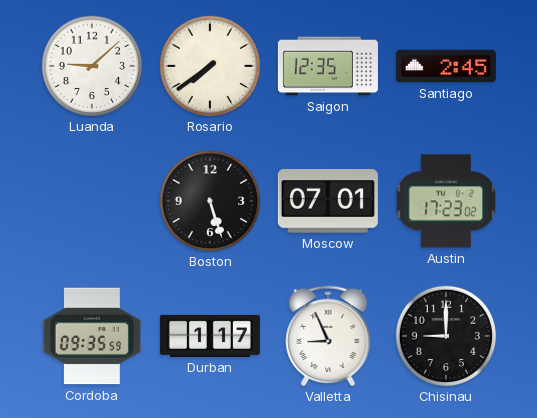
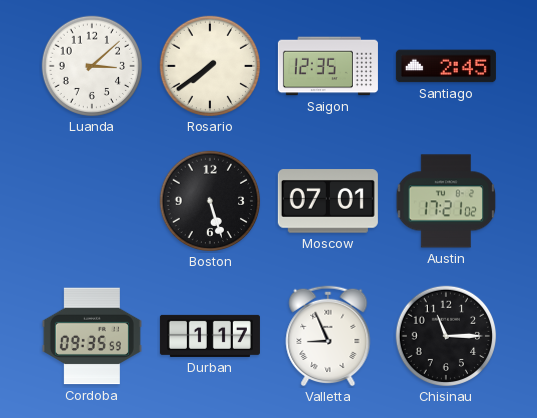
Luanda: 9:08 -> 3:08 (92, 66)
Austin: 17:23 -> 17:21 (446, 201)
Chisinau: 9:00 -> 11:15 (446, 336)
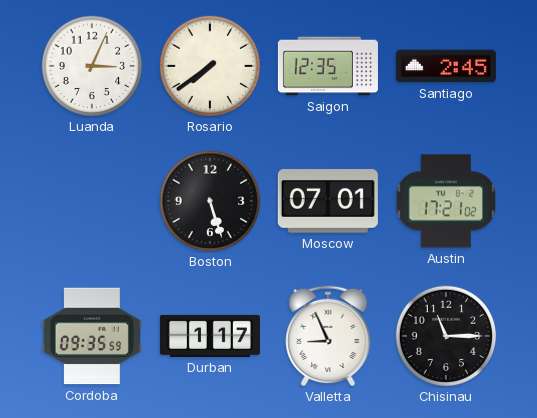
Luanda: 3:08 -> 3:04 (92, 66)
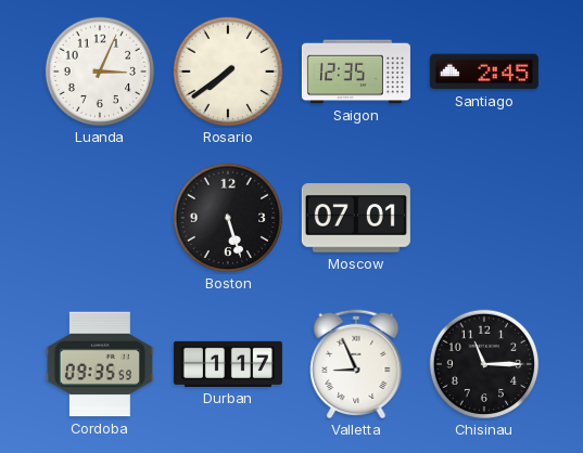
Austin: 17:21 -> none (446, 201)
